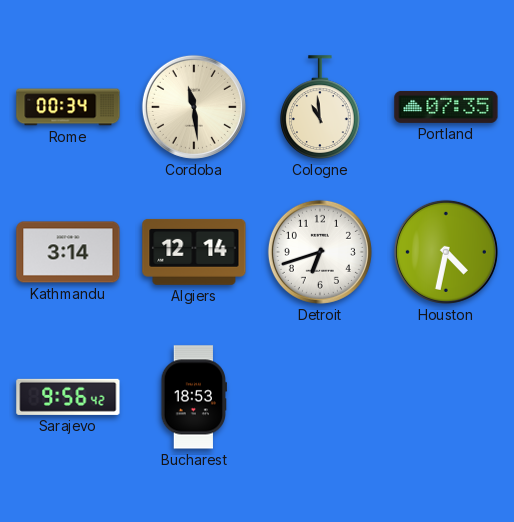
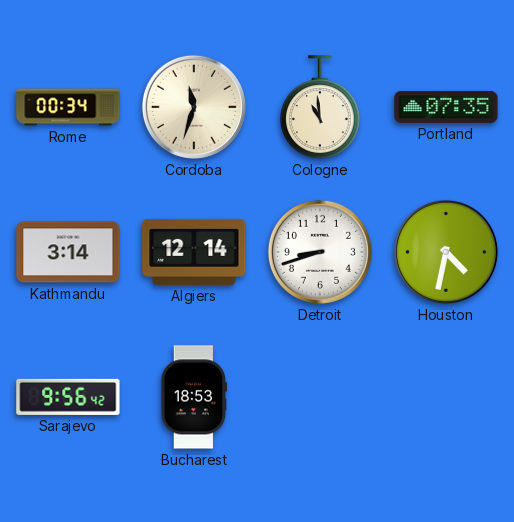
Cordoba: 11:29 -> 11:33 (194, 107)
Detroit: 6:42 -> 8:42 (320, 252)
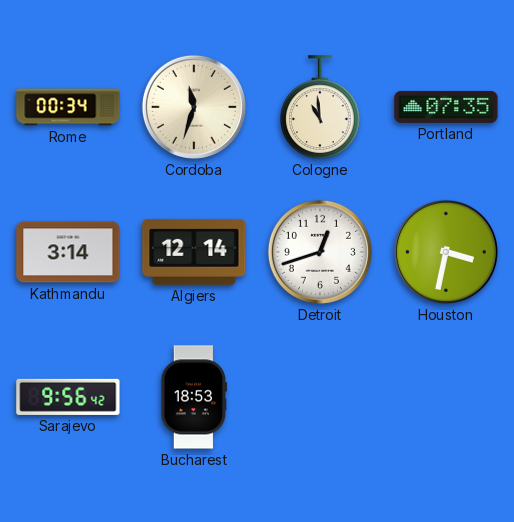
Detroit: 8:42 -> 12:42 (320, 252)
Houston: 4:32 -> 3:32 (446, 252)
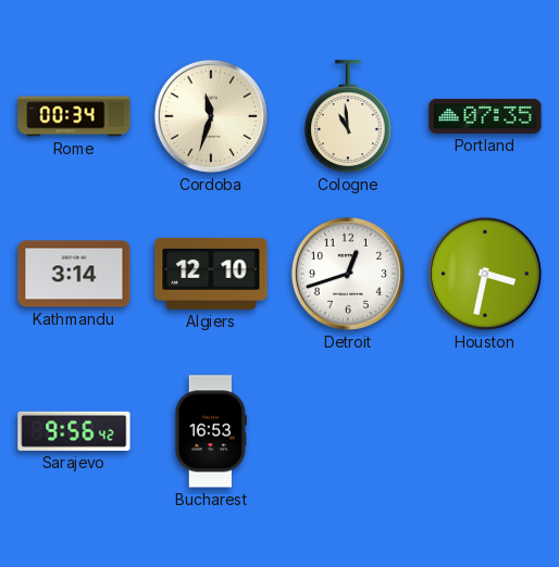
Algiers: 12:14 -> 12:10 (211, 274)
Bucharest: 18:53 -> 16:53 (211, 431)
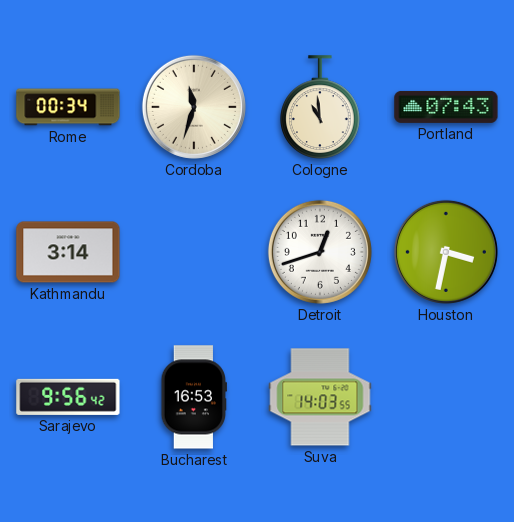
Portland: 07:35 -> 07:43 (446, 107)
Algiers: 12:10 -> none (211, 274)
Suva: none -> 14:03 (320, 397)
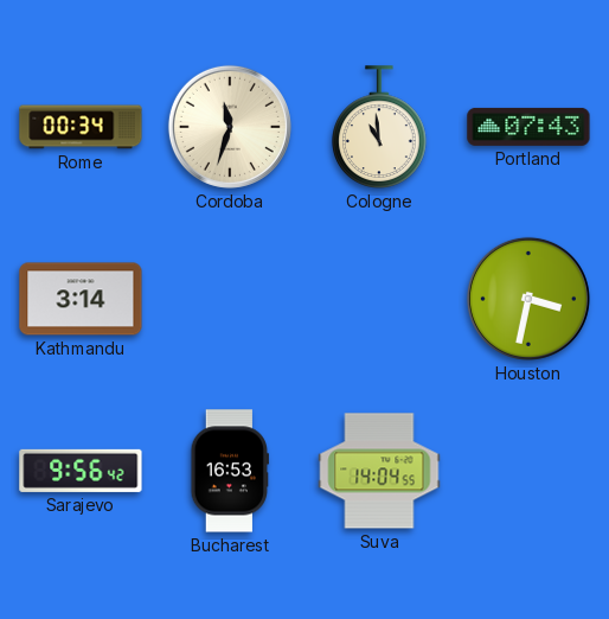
Detroit: 12:42 -> none (320, 252)
Suva: 14:03 -> 14:04 (379, 471)
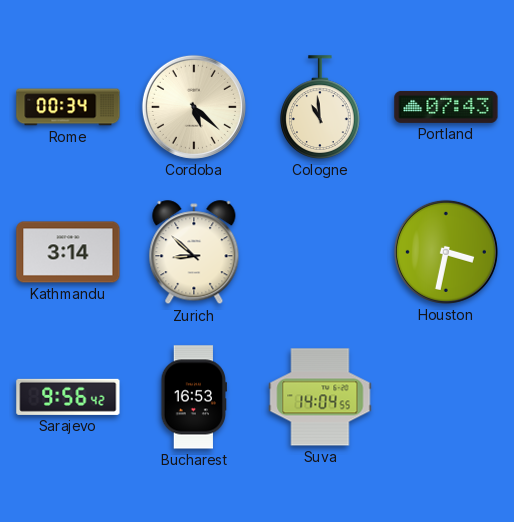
Cordoba: 11:33 -> 5:22 (194, 107)
Zurich: none -> 8:52 (194, 253)
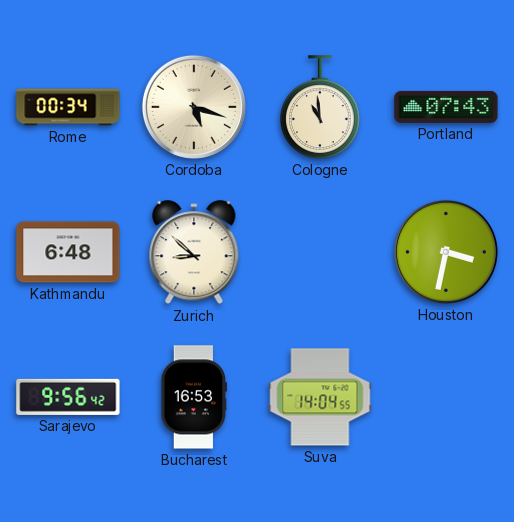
Cordoba: 5:22 -> 5:18 (194, 107)
Kathmandu: 3:14 -> 6:48 (68, 252)
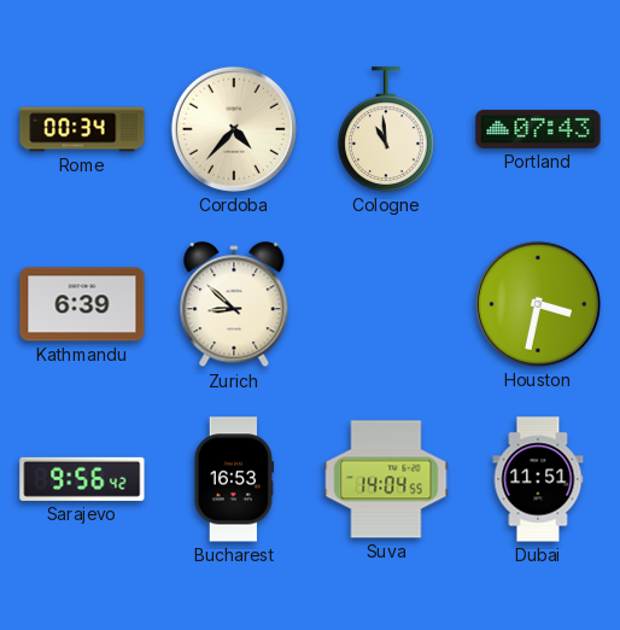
Cordoba: 5:18 -> 4:37 (234, 129)
Kathmandu: 6:48 -> 6:39 (82, 304)
Dubai: none -> 11:51 (538, 479)
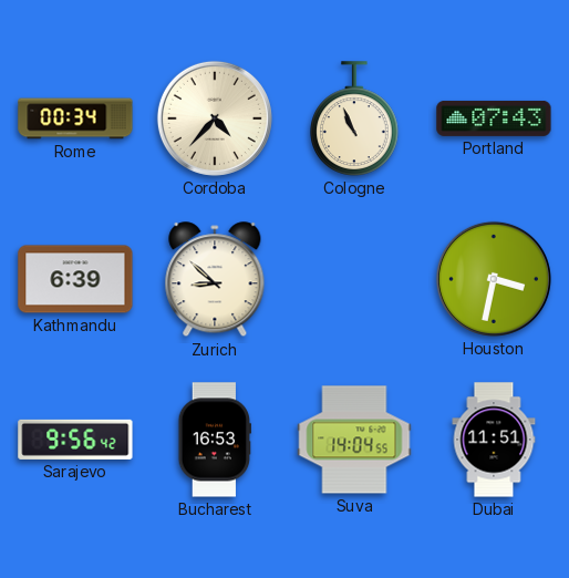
Cologne: 10:59 -> 10:56 (355, 118)
